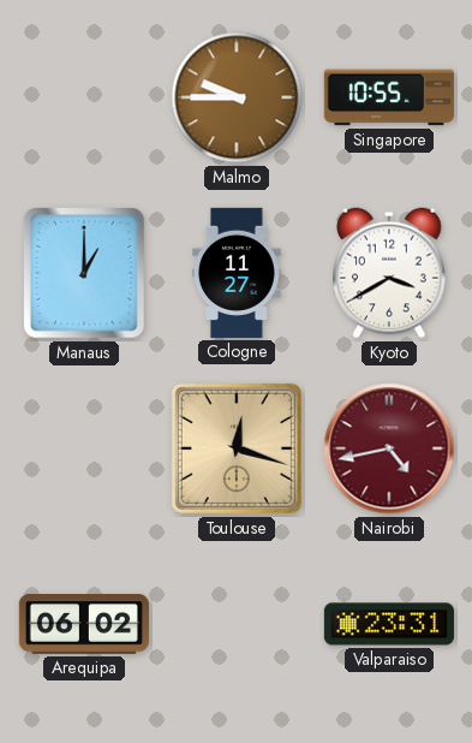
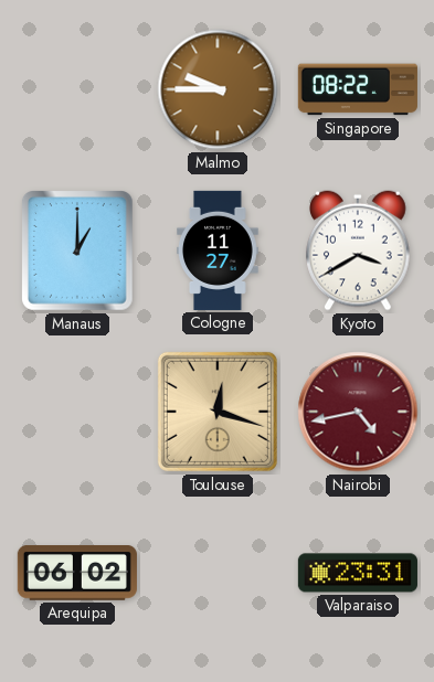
Singapore: 10:55 -> 08:22 (358, 89)
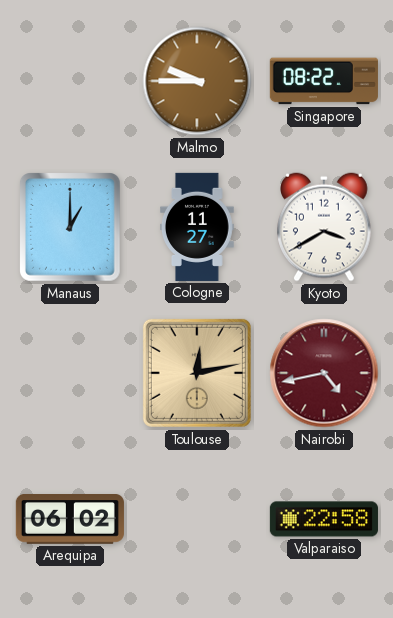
Toulouse: 12:18 -> 12:13 (197, 373)
Valparaiso: 23:31 -> 22:58 (324, 519)
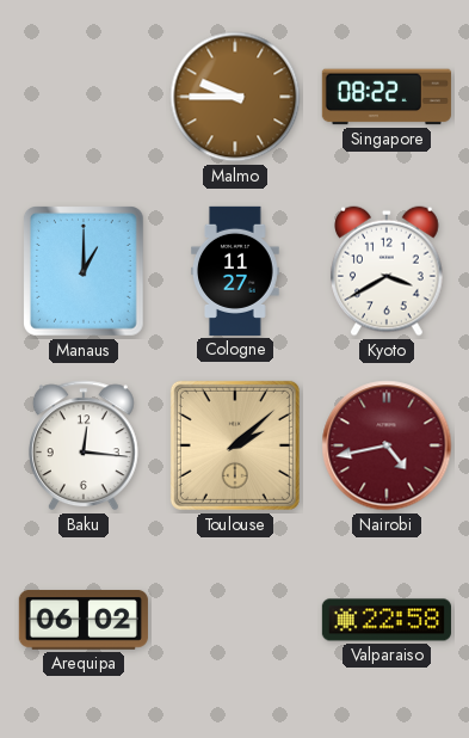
Baku: none -> 12:16 (84, 445)
Toulouse: 12:13 -> 2:08 (235, 445)
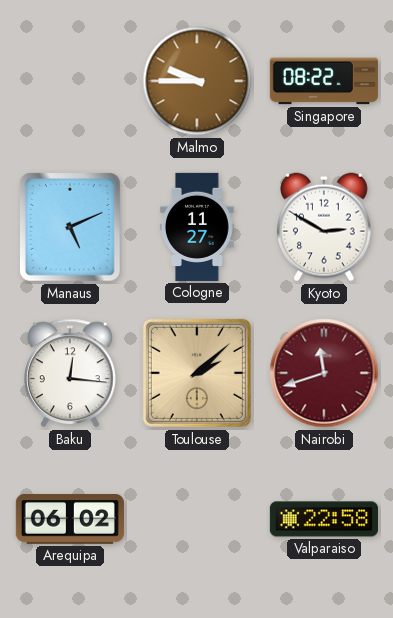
Manaus: 1:00 -> 5:11 (71, 228)
Kyoto: 3:40 -> 2:50 (325, 227)
Nairobi: 4:43 -> 11:42 (324, 373)
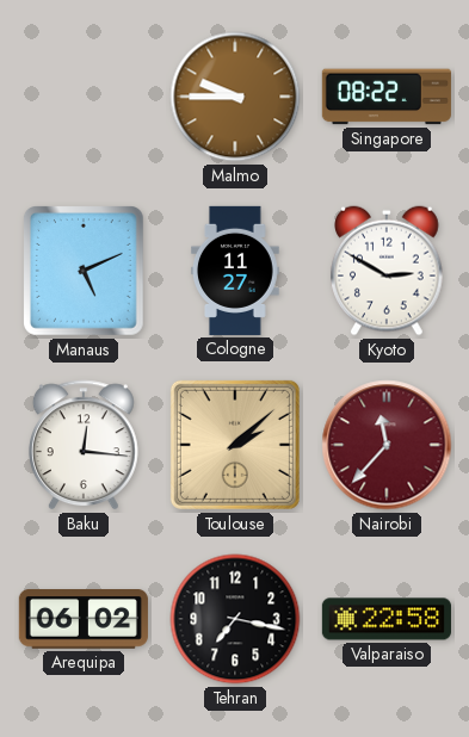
Nairobi: 11:42 -> 11:37 (387, 445)
Tehran: none -> 7:17 (235, 619)
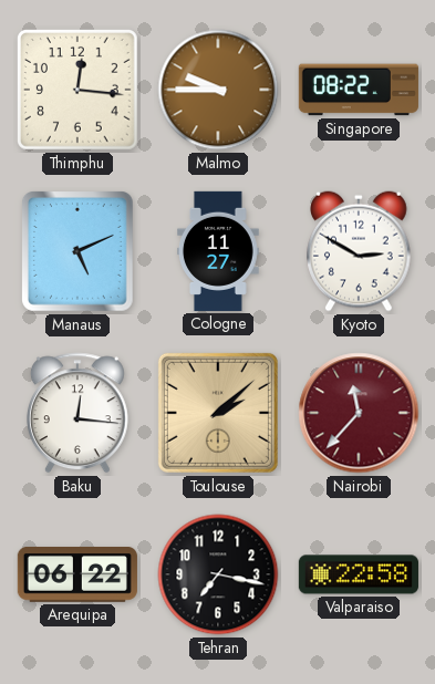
Thimphu: none -> 12:16 (77, 90)
Arequipa: 06:02 -> 06:22 (77, 576)
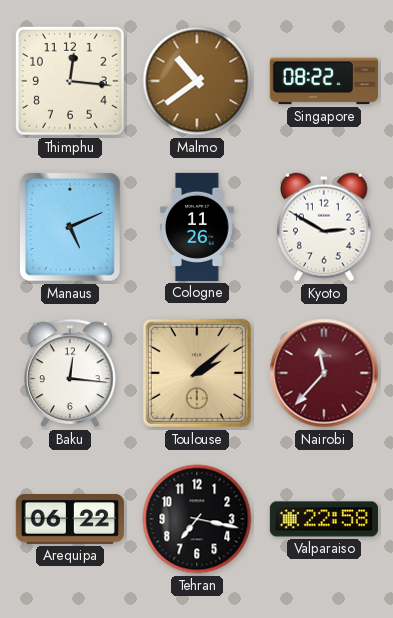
Malmo: 9:45 -> 10:39 (197, 81)
Cologne: 11:27 -> 11:26 (198, 227)
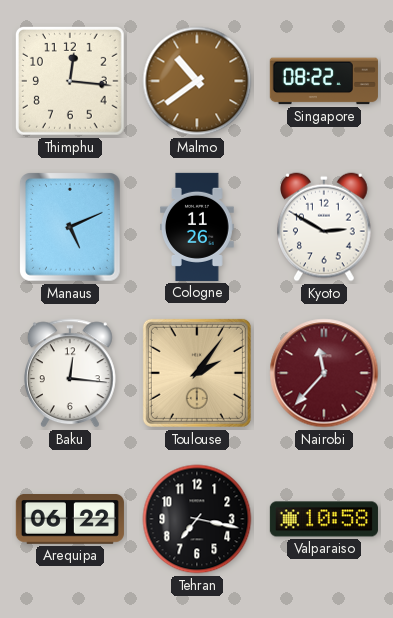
Toulouse: 2:08 -> 2:06 (197, 373)
Valparaiso: 22:58 -> 10:58 (324, 519)
